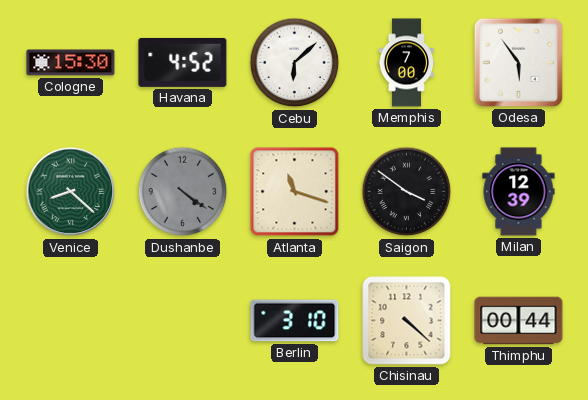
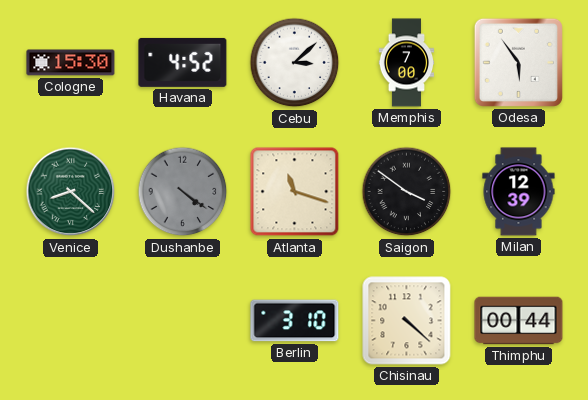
Cebu: 6:08 -> 3:08 (295, 63)
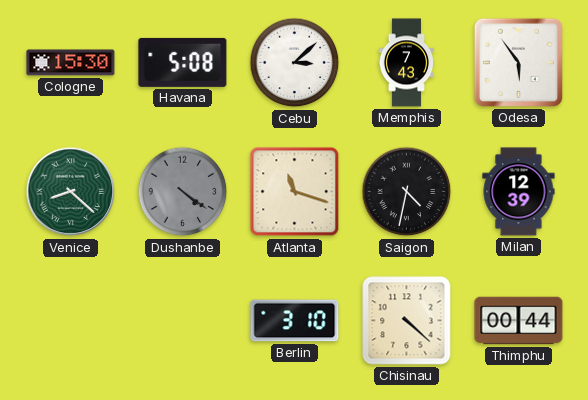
Havana: 4:52 -> 5:08 (183, 62)
Memphis: 7:00 -> 7:43 (407, 63)
Saigon: 3:51 -> 4:32 (407, 192)
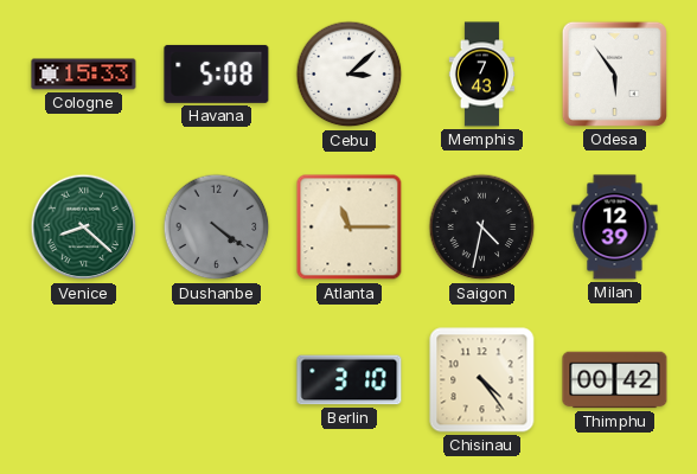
Cologne: 15:30 -> 15:33 (84, 75)
Atlanta: 11:18 -> 11:15 (350, 228)
Chisinau: 4:22 -> 4:24 (482, 380)
Thimphu: 00:44 -> 00:42 (615, 380)
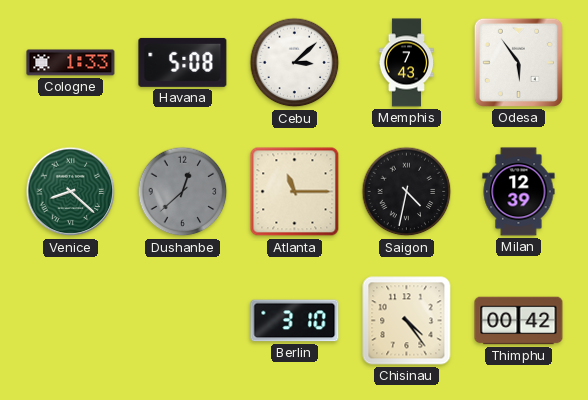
Cologne: 15:33 -> 1:33 (71, 63)
Dushanbe: 4:21 -> 12:38 (183, 192)
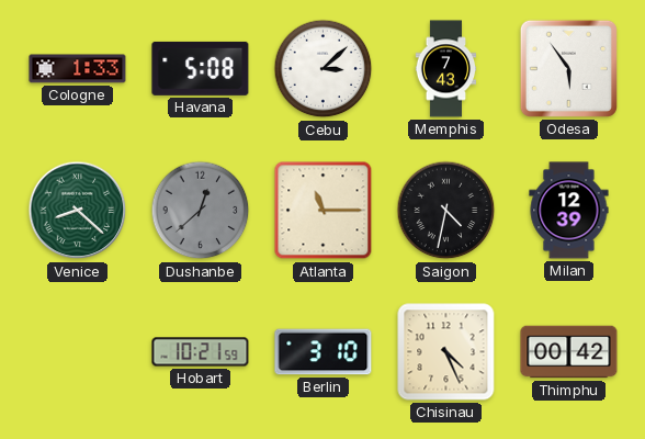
Hobart: none -> 10:21 (201, 352)
Chisinau: 4:24 -> 4:26 (446, 352)
